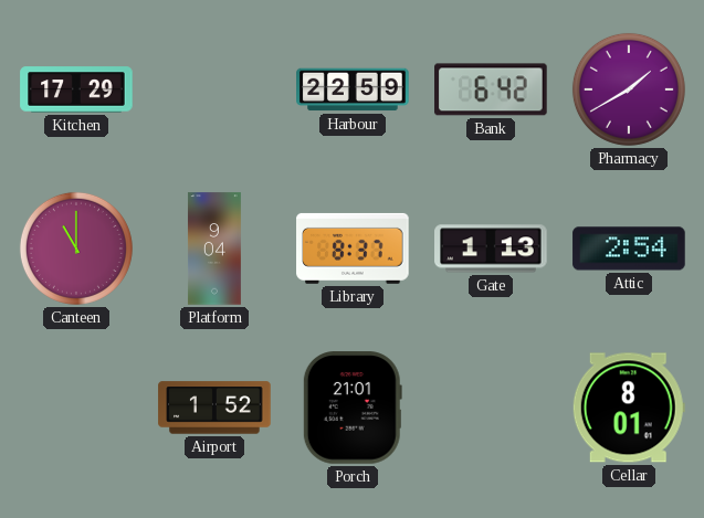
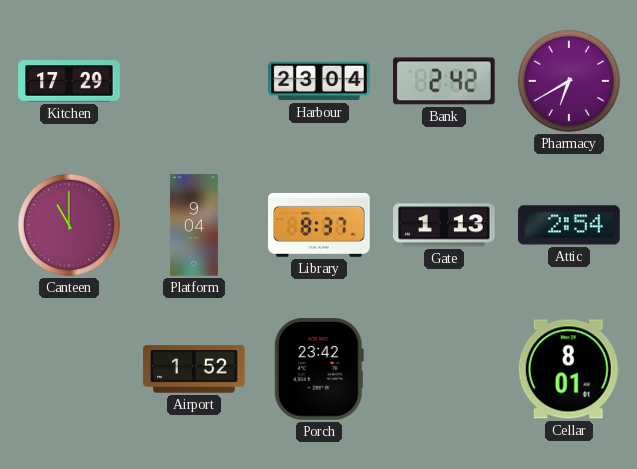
Harbour: 22:59 -> 23:04 (319, 81)
Bank: 6:42 -> 2:42 (444, 81)
Pharmacy: 1:40 -> 6:40 (569, 81)
Porch: 21:01 -> 23:42 (319, 369)
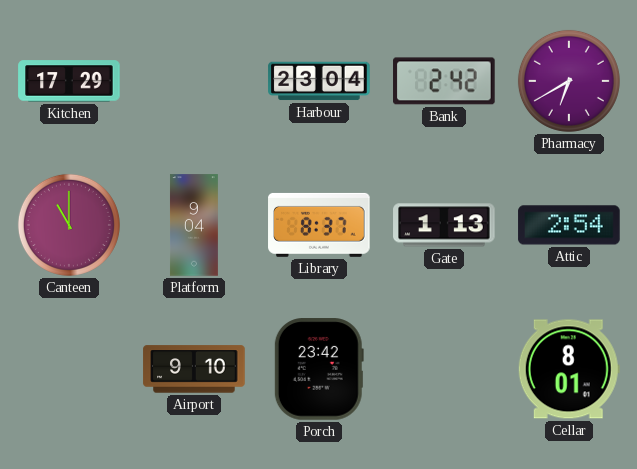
Airport: 1:52 -> 9:10 (194, 369)
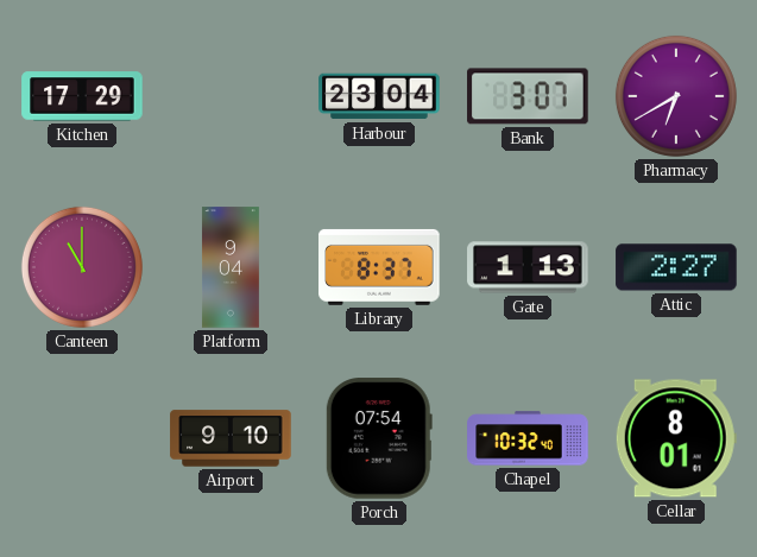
Bank: 2:42 -> 3:07 (528, 96)
Attic: 2:54 -> 2:27 (676, 267)
Porch: 23:42 -> 07:54 (379, 438)
Chapel: none -> 10:32 (528, 438)
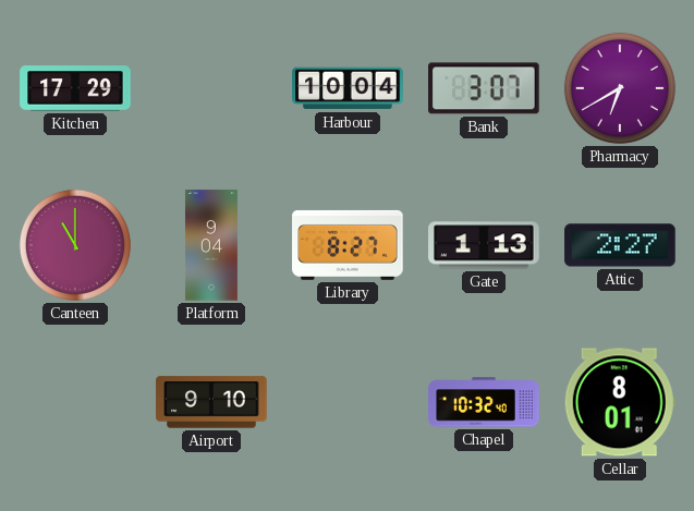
Harbour: 23:04 -> 10:04 (348, 88)
Library: 8:37 -> 8:27 (348, 245)
Porch: 07:54 -> none (379, 438)
